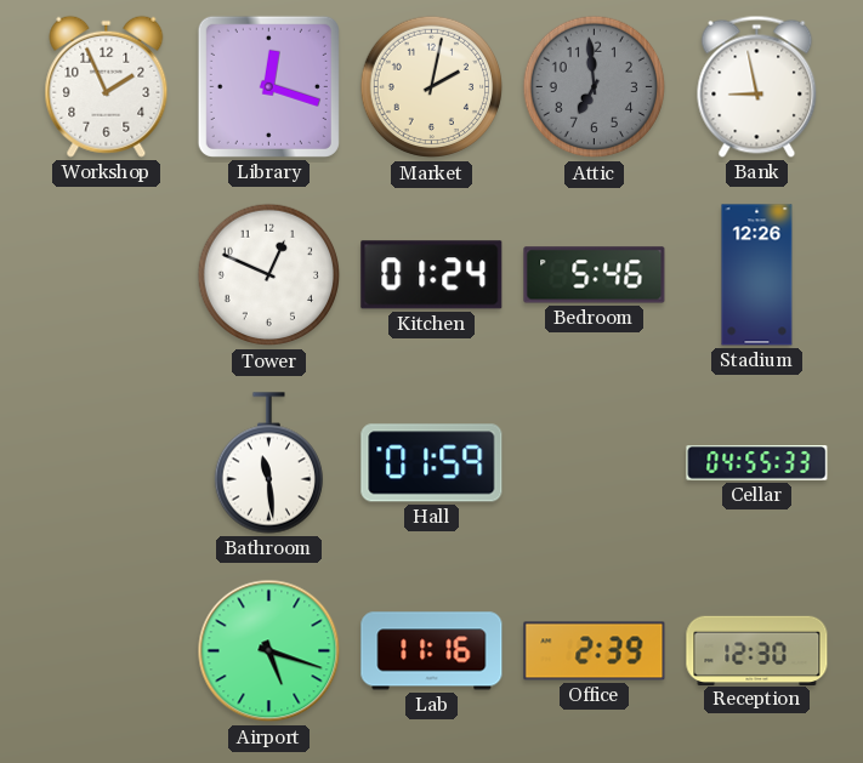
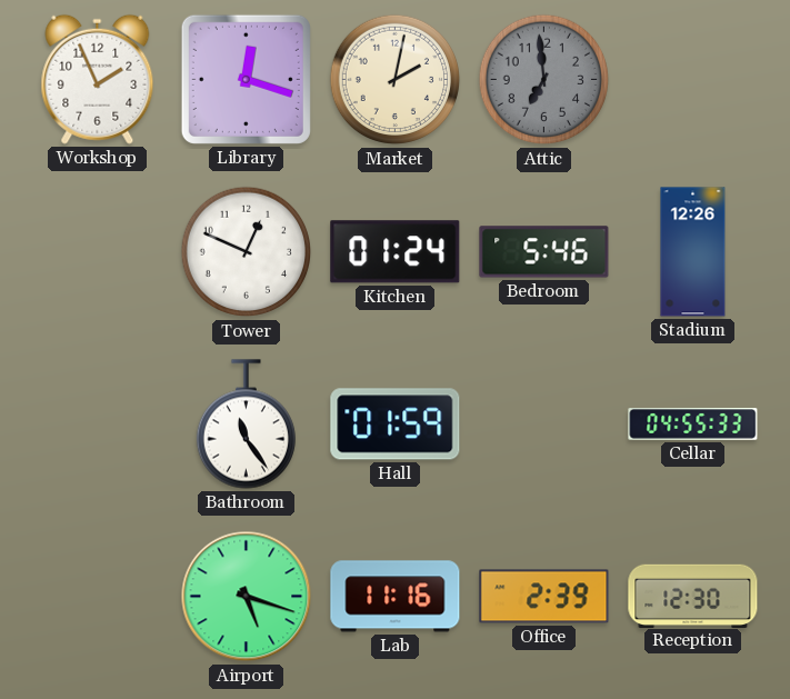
Bank: 8:58 -> none (757, 86)
Bathroom: 11:29 -> 11:24 (246, 425)
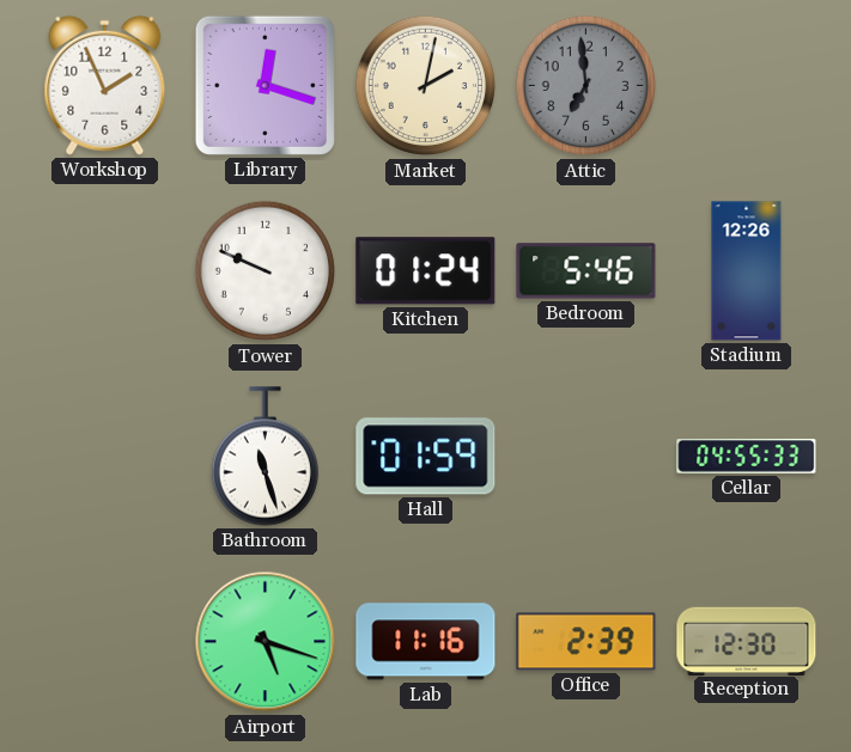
Tower: 12:49 -> 9:49 (266, 271)
Bathroom: 11:24 -> 11:27 (265, 457)
